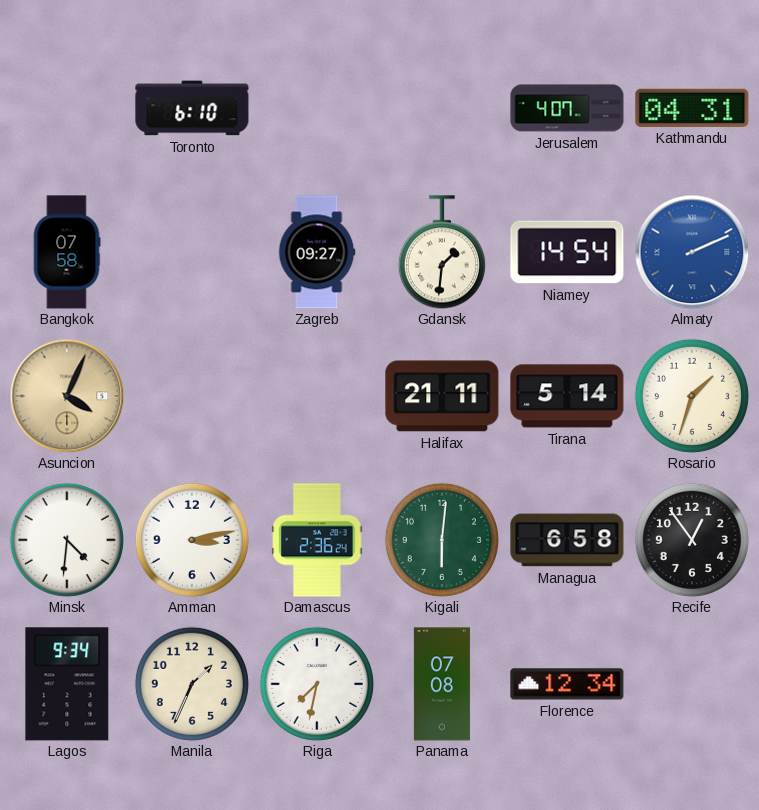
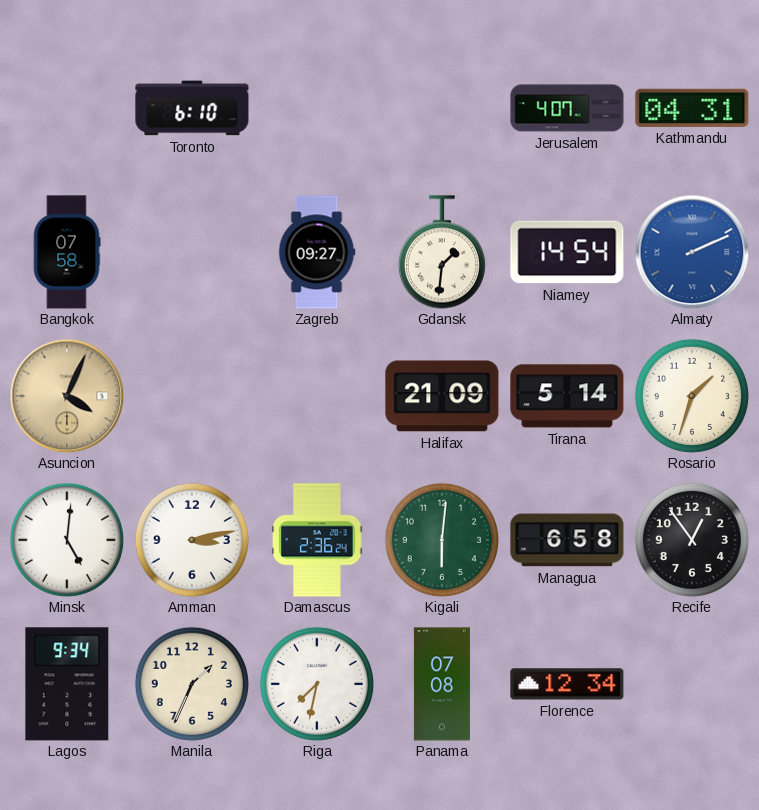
Halifax: 21:11 -> 21:09 (442, 396)
Minsk: 4:31 -> 5:01 (67, 540)
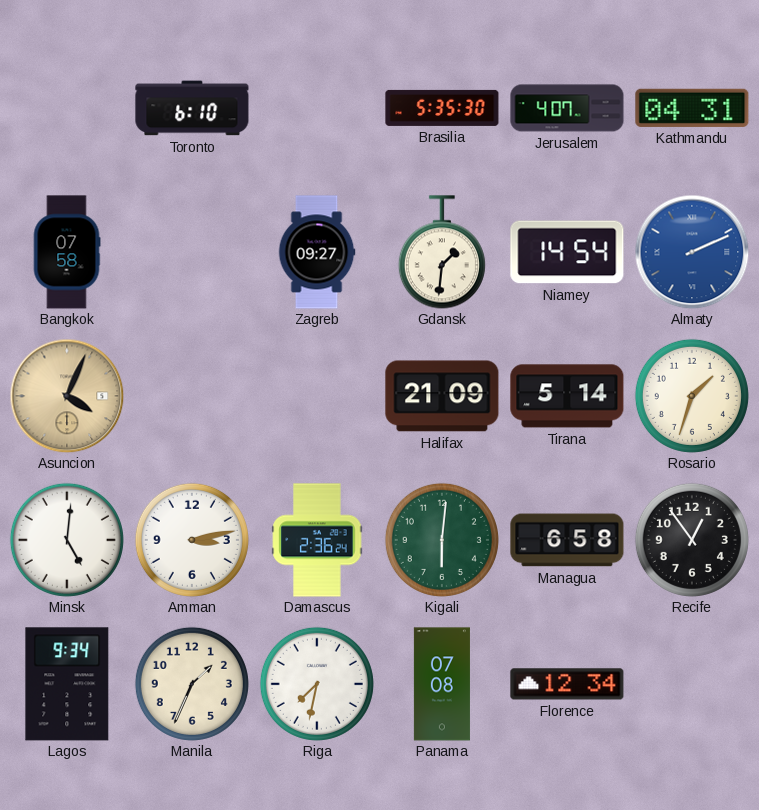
Brasilia: none -> 5:35 (442, 108)
